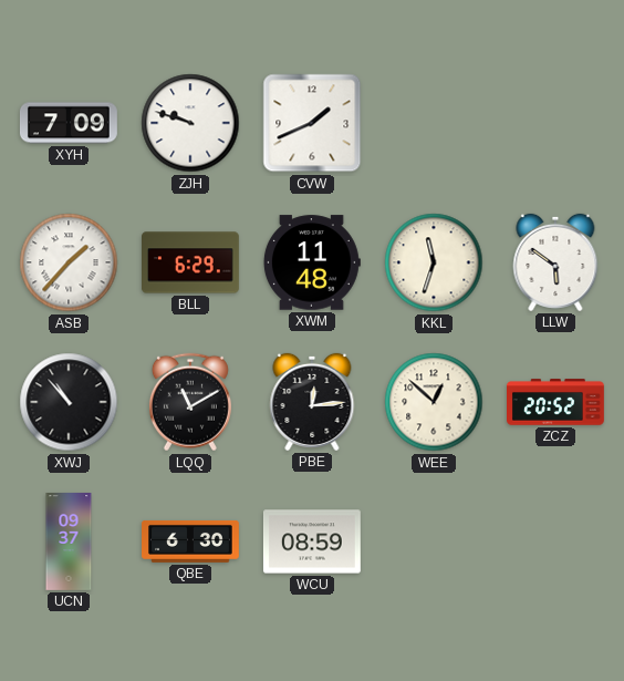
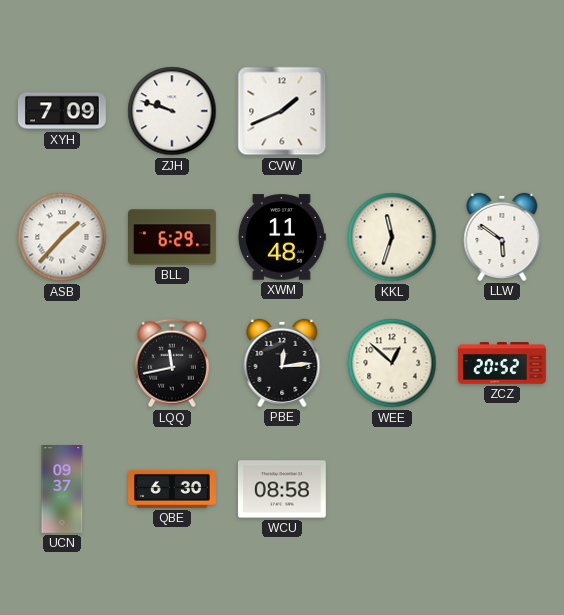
XWJ: 10:53 -> none (69, 402)
LQQ: 11:10 -> 11:43 (172, 363)
WCU: 08:59 -> 08:58 (282, 489)
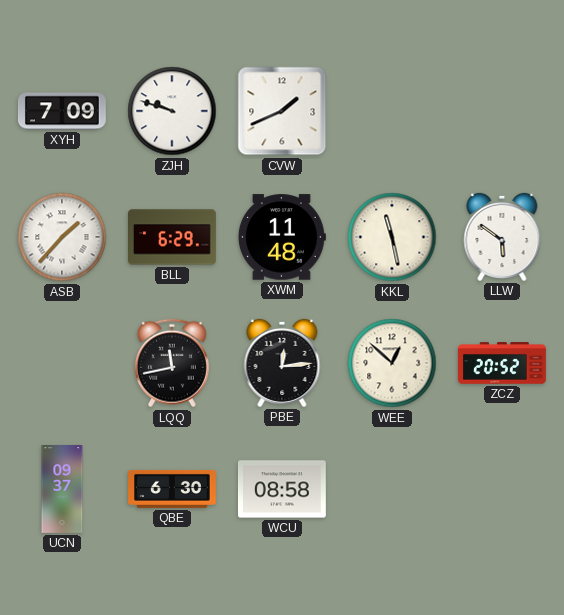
KKL: 11:33 -> 11:28 (392, 237)
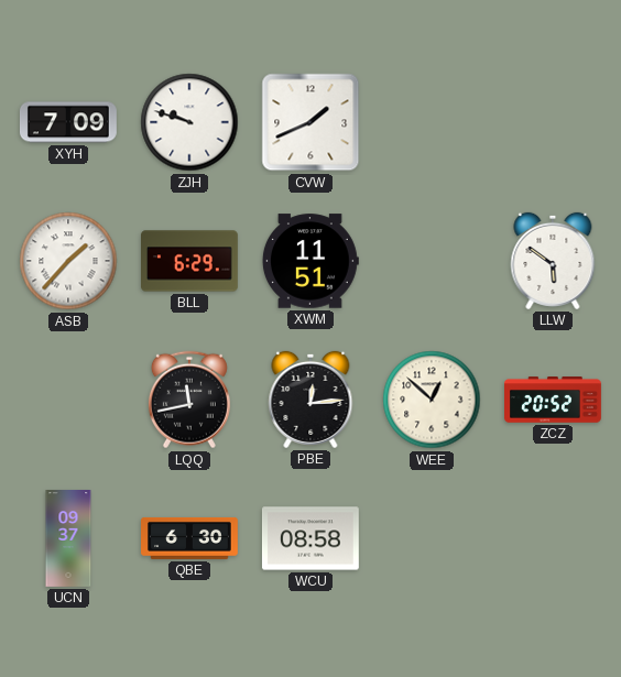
XWM: 11:48 -> 11:51 (310, 261)
KKL: 11:28 -> none (392, 237)
